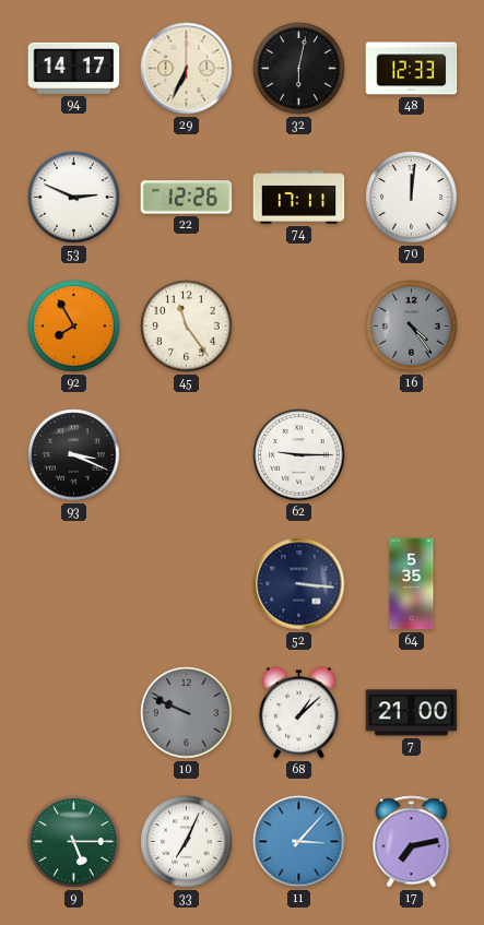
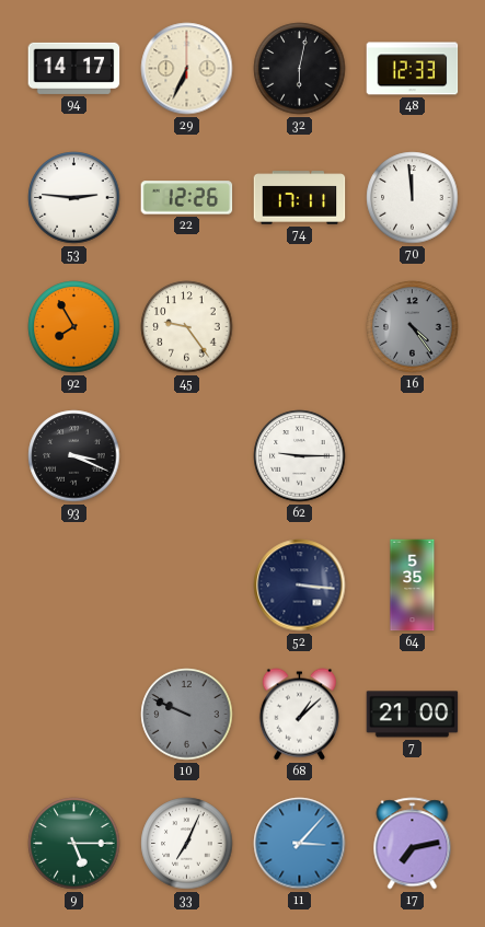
53: 2:49 -> 2:46 (74, 198)
70: 12:01 -> 11:59 (413, 198)
45: 11:24 -> 9:24 (187, 327)
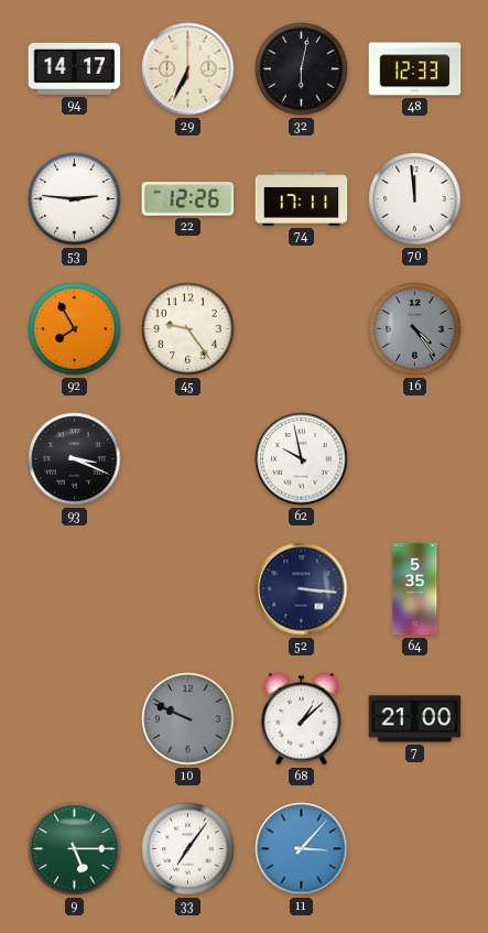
62: 9:15 -> 9:58 (302, 459)
33: 7:04 -> 7:06 (188, 849)
17: 7:13 -> none (413, 844)
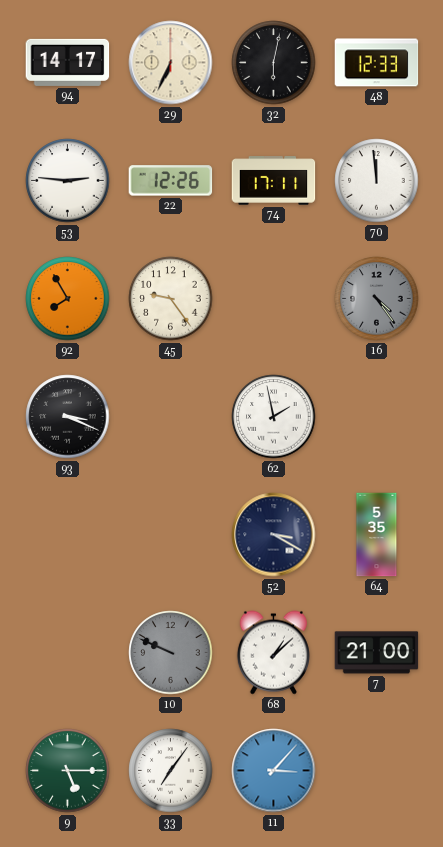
62: 9:58 -> 1:58 (274, 417)
52: 3:16 -> 3:20 (274, 535)
